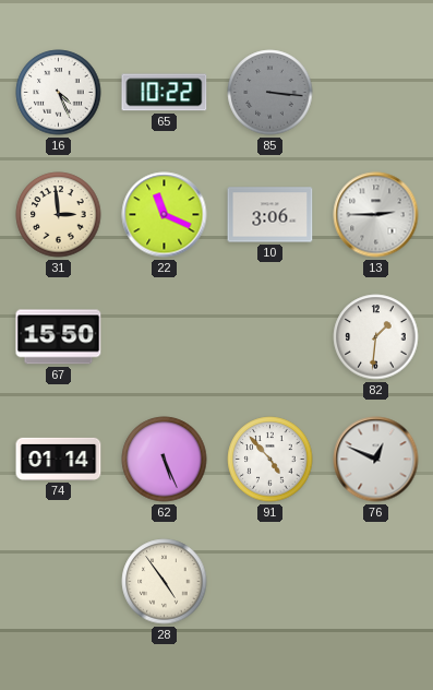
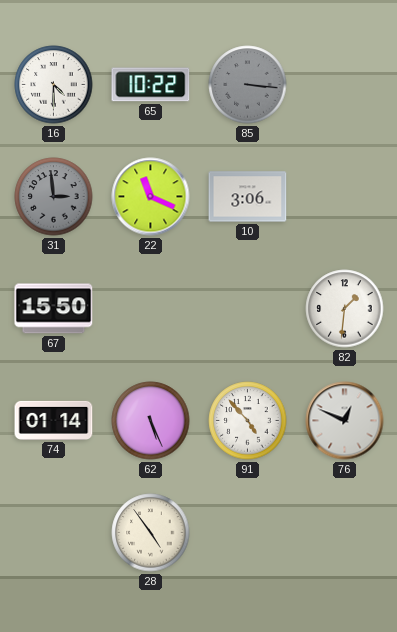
16: 4:26 -> 4:30 (54, 85)
31 dial: cream -> grey (54, 197)
13: 2:45 -> none (376, 215)
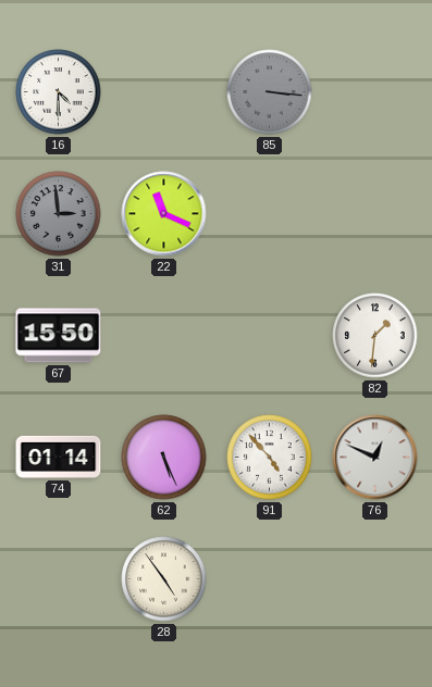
65: 10:22 -> none (151, 85)
10: 3:06 -> none (248, 197)
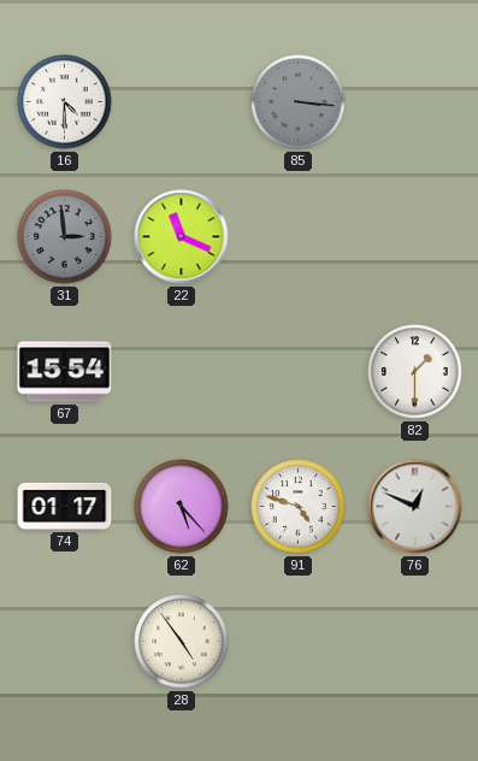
67: 15:50 -> 15:54 (65, 372)
82: 1:31 -> 1:30 (415, 372)
74: 01:14 -> 01:17 (65, 506)
62: 5:26 -> 5:23 (182, 507)
91: 4:53 -> 4:48 (299, 507)
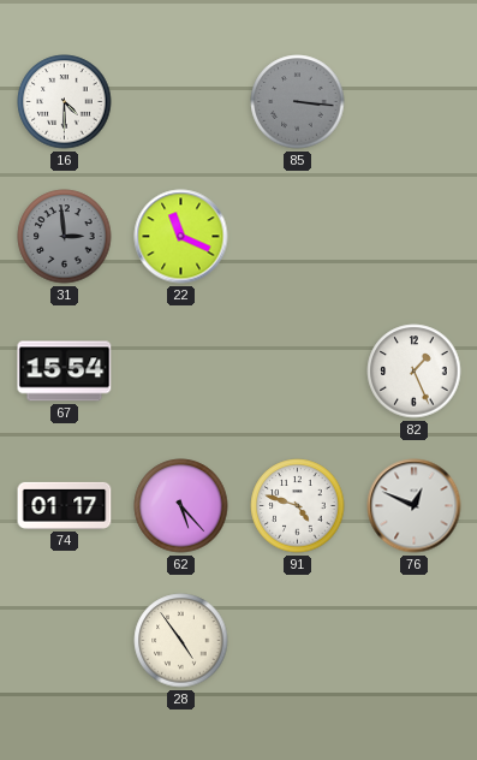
82: 1:30 -> 1:26 (415, 372)
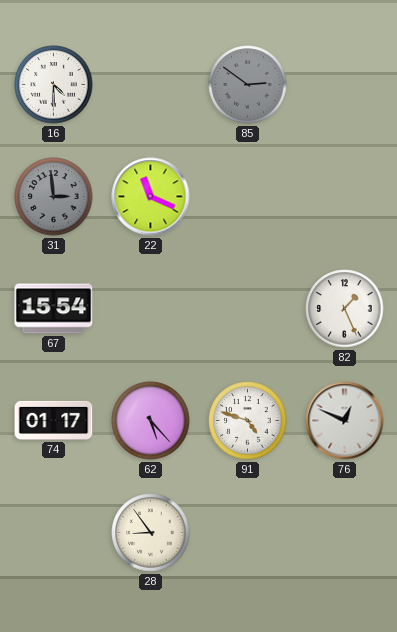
85: 3:16 -> 2:51 (248, 85)
28: 4:54 -> 8:54 (151, 533)
